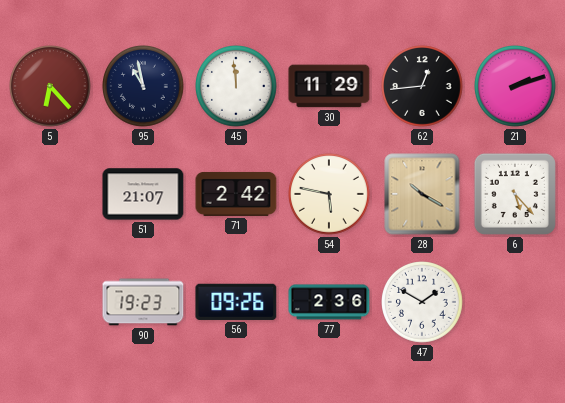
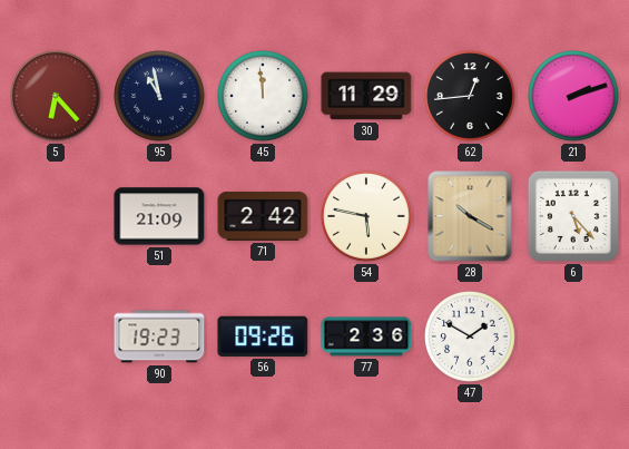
51: 21:07 -> 21:09 (159, 216)
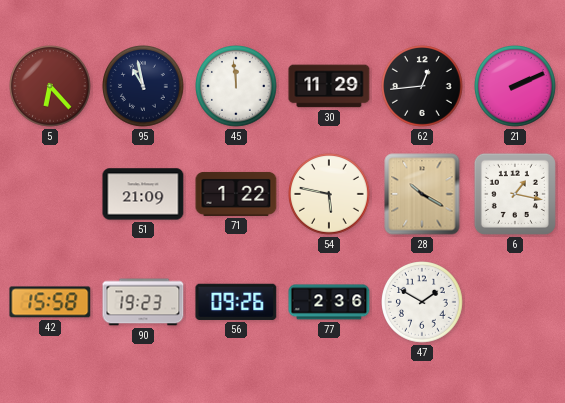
21: 2:12 -> 2:11 (516, 87)
71: 2:42 -> 1:22 (236, 194)
6: 5:23 -> 1:17 (515, 194)
42: none -> 15:58 (50, 302)
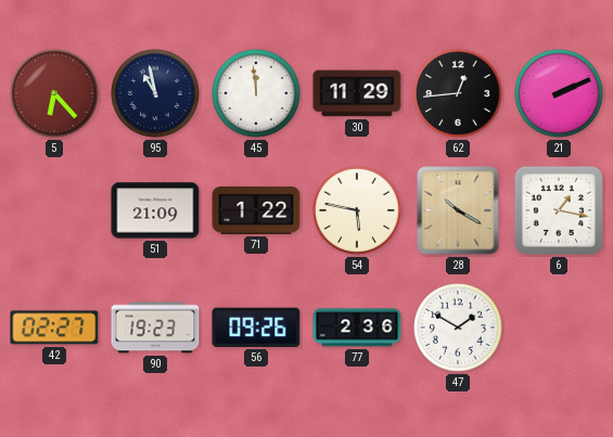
42: 15:58 -> 02:27 (54, 327)
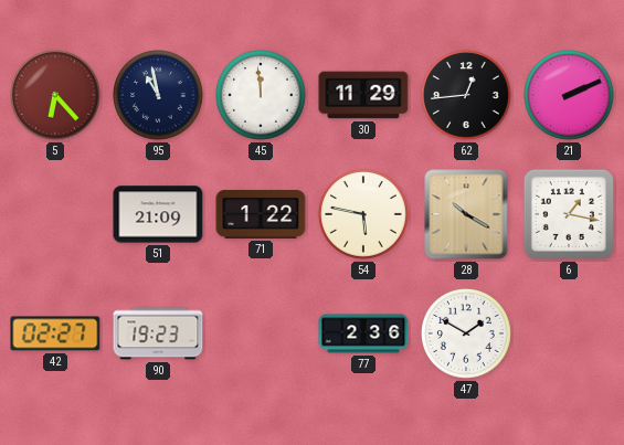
56: 09:26 -> none (256, 327)
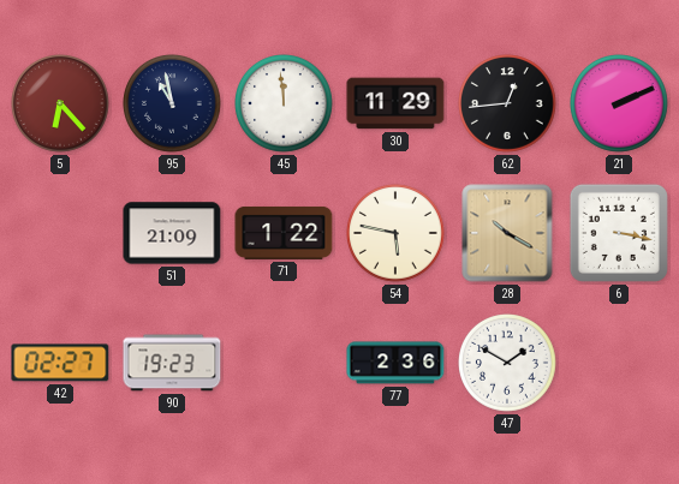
6: 1:17 -> 3:17 (619, 233)
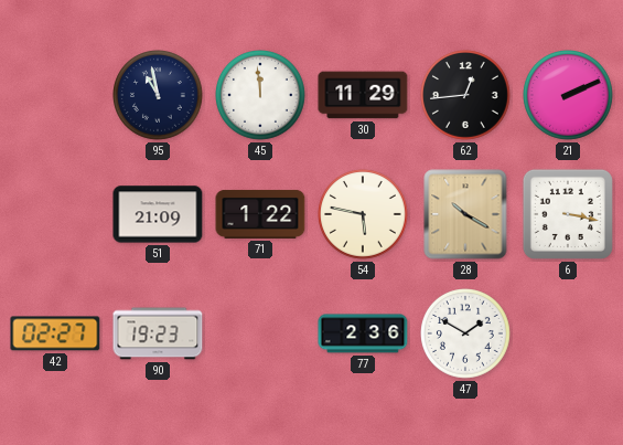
5: 6:23 -> none (61, 104)
